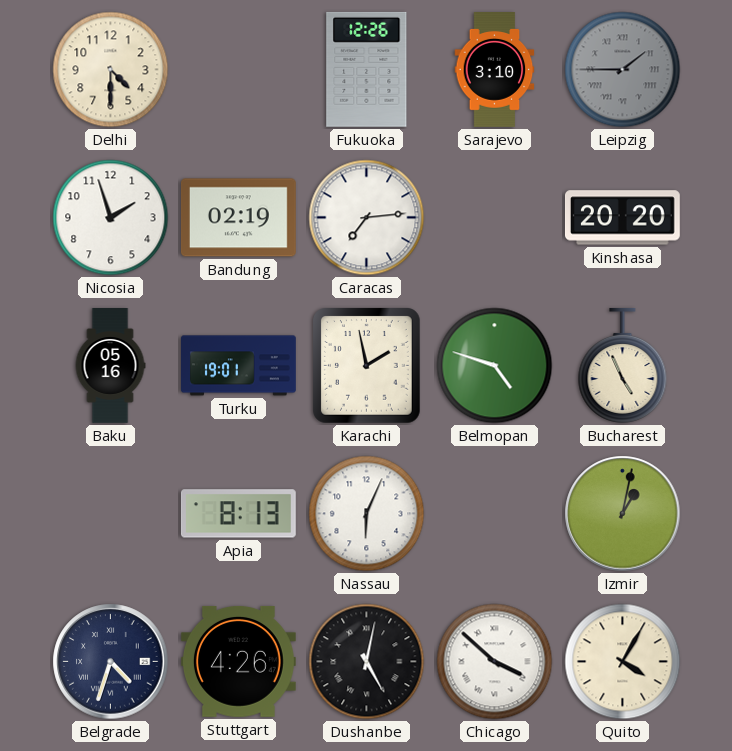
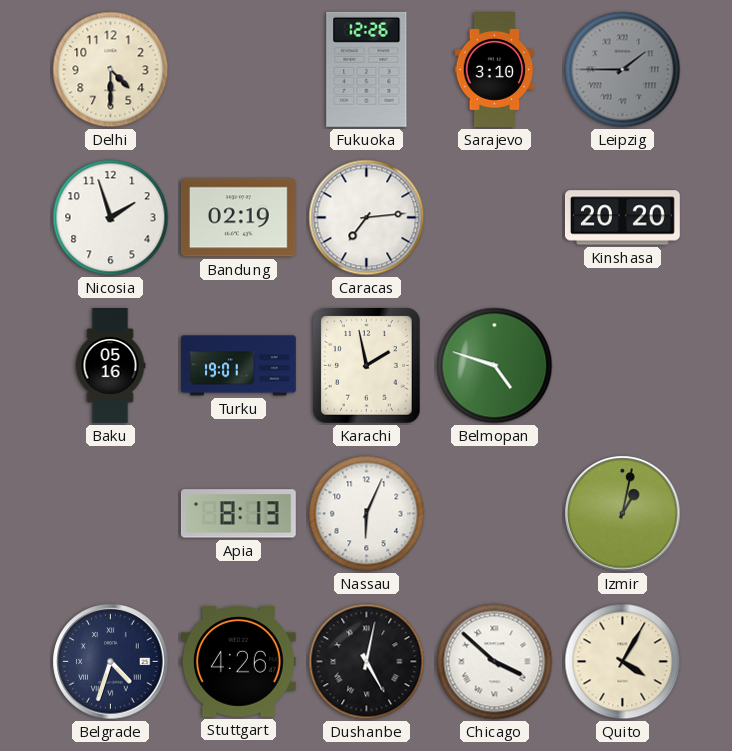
Bucharest: 4:56 -> none (623, 365)
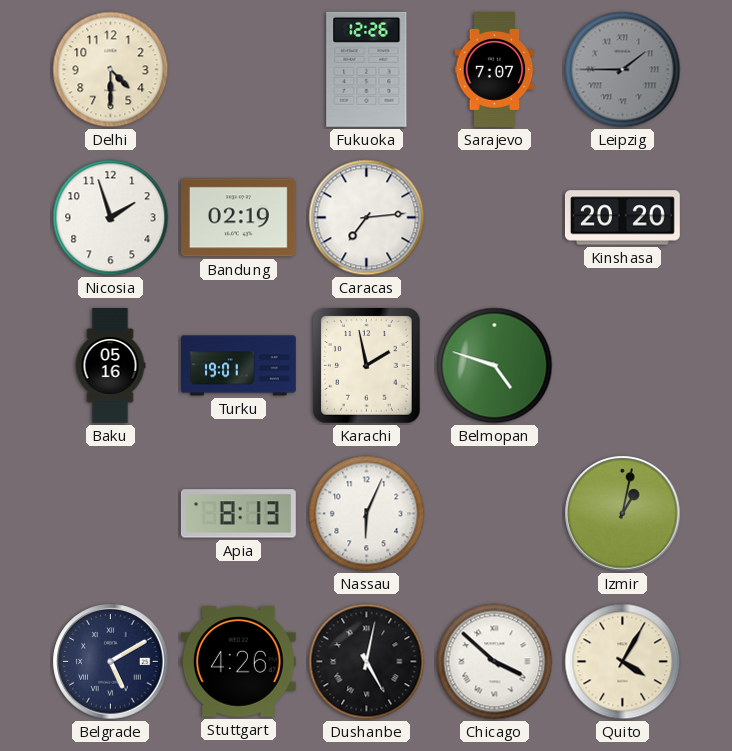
Sarajevo: 3:10 -> 7:07 (495, 70)
Belgrade: 4:33 -> 5:10 (111, 662)
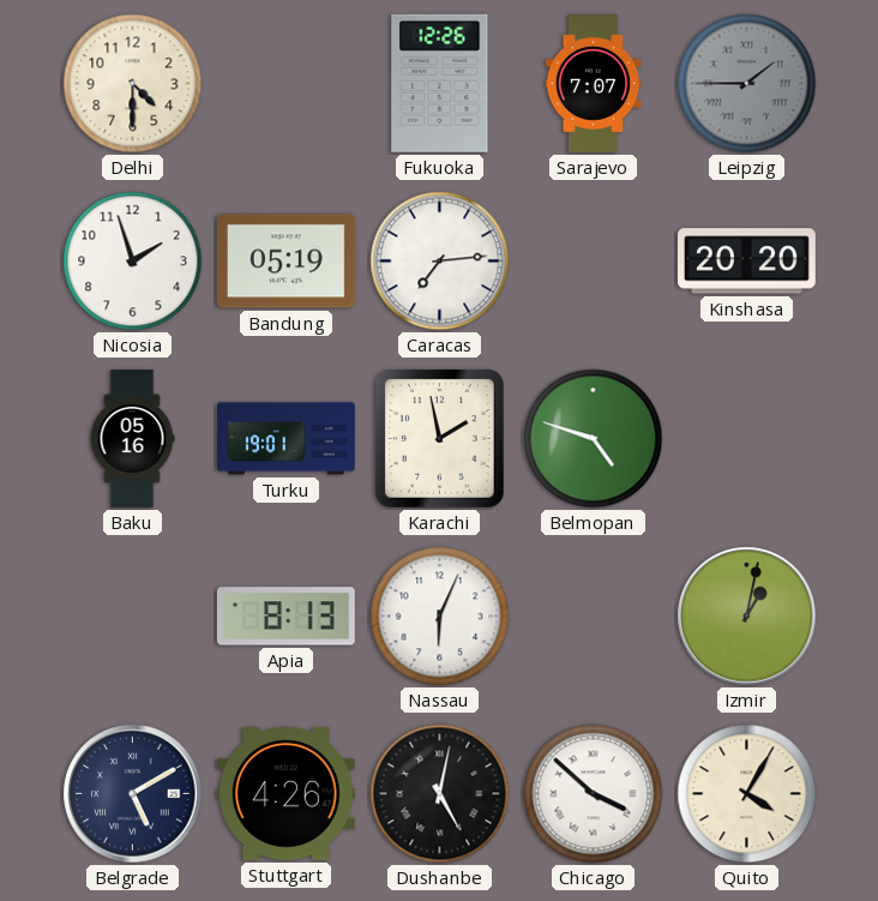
Bandung: 02:19 -> 05:19 (285, 262)
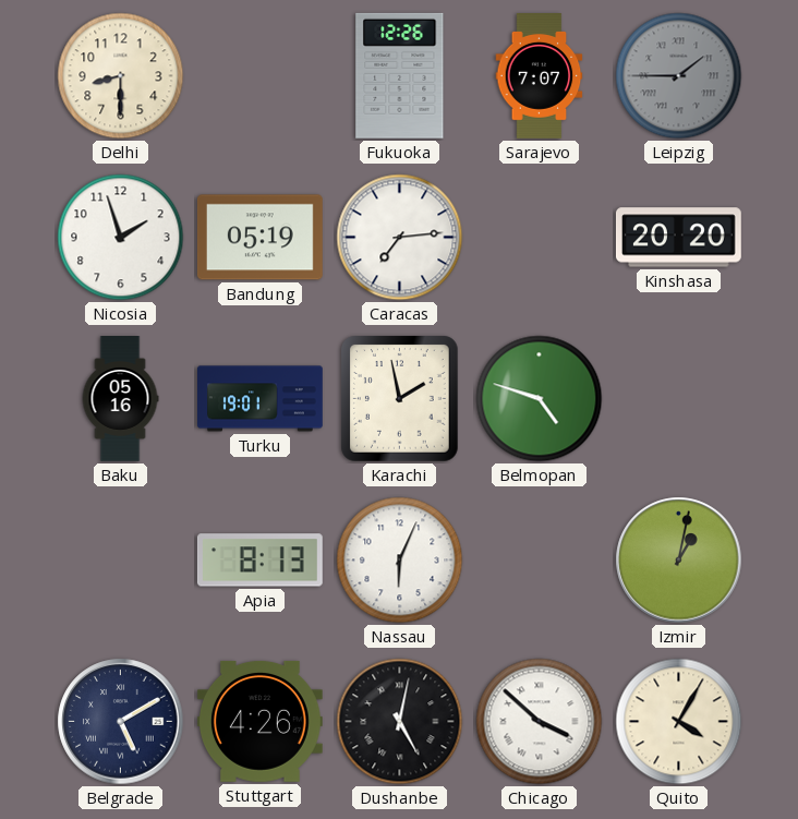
Delhi: 4:30 -> 8:30 (121, 76)
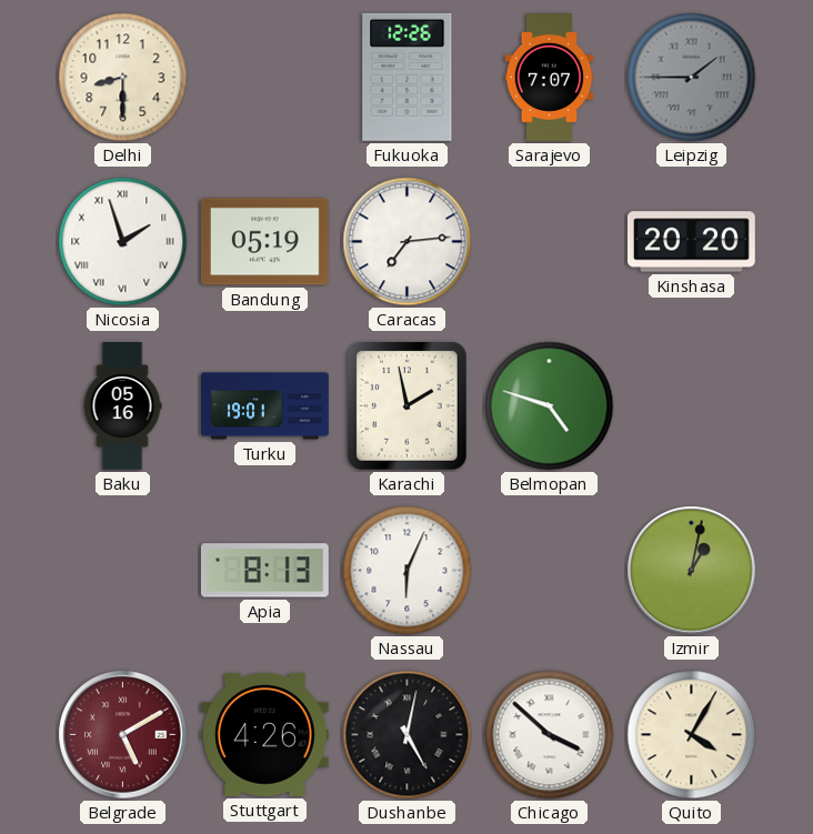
Nicosia numerals: Arabic -> Roman (123, 242)
Belgrade dial: navy -> burgundy (123, 735)
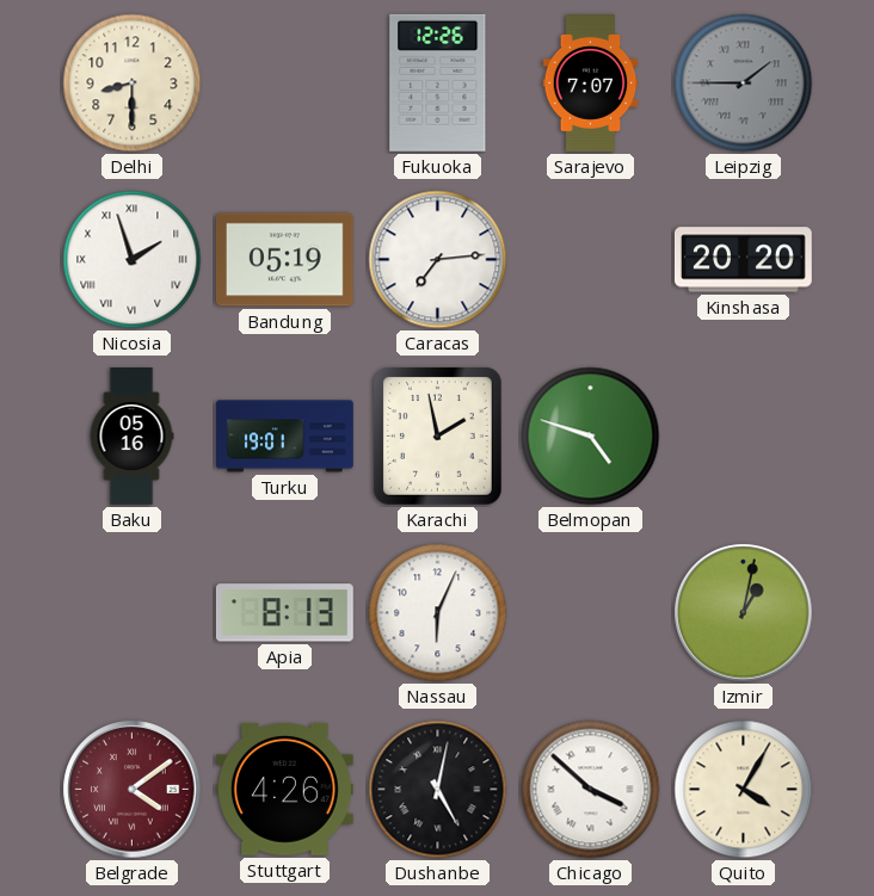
Belgrade: 5:10 -> 4:09 (133, 790)
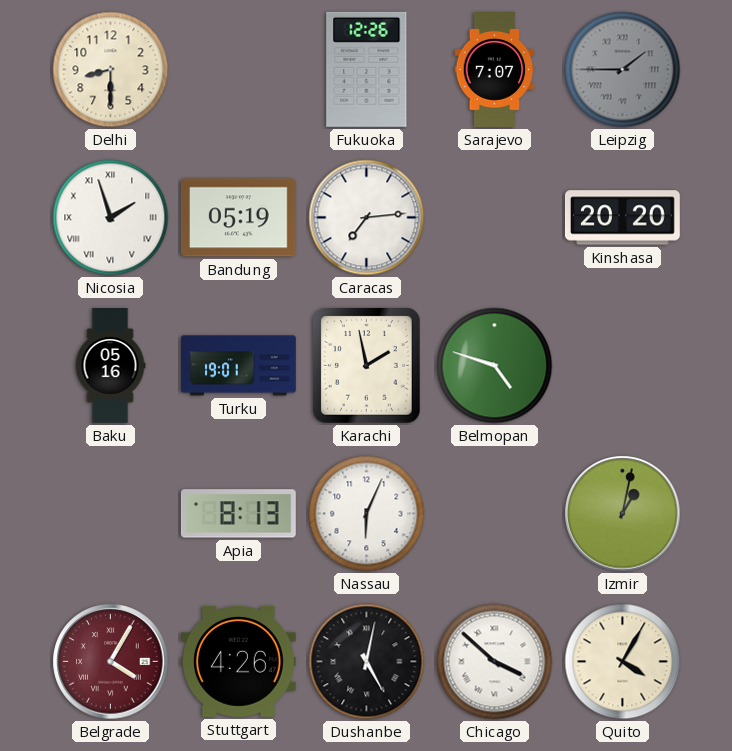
Belgrade: 4:09 -> 4:05 (111, 662)
